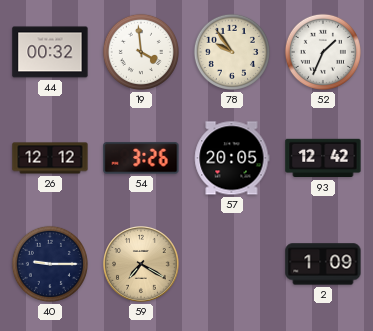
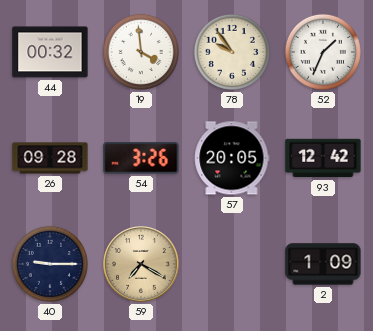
26: 12:12 -> 09:28 (50, 158)
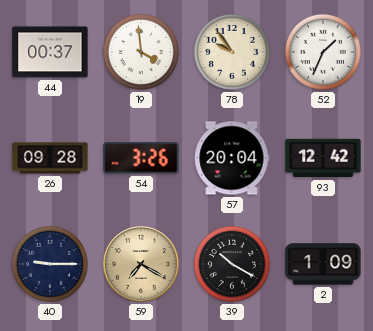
44: 00:32 -> 00:37 (50, 52)
57: 20:05 -> 20:04 (232, 158)
39: none -> 10:20 (232, 264)
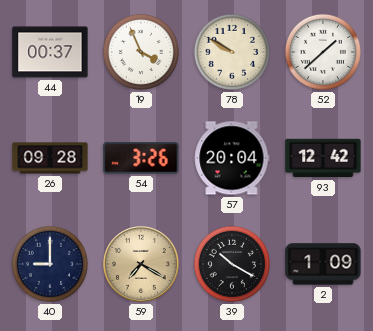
19: 3:59 -> 3:56 (141, 52)
78: 9:54 -> 9:50 (232, 52)
52: 1:34 -> 1:38 (323, 52)
40: 9:15 -> 9:00 (50, 264)
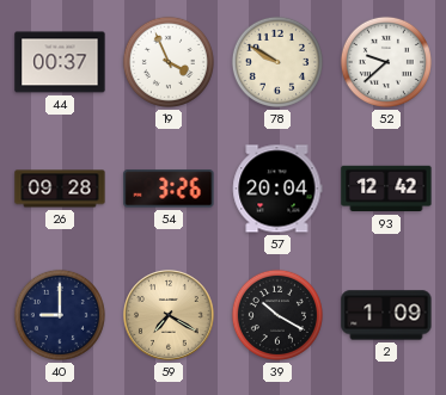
52: 1:38 -> 9:38 (386, 62)
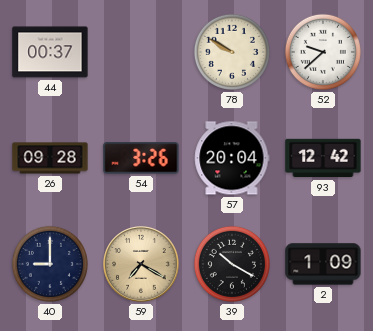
19: 3:56 -> none (169, 62)
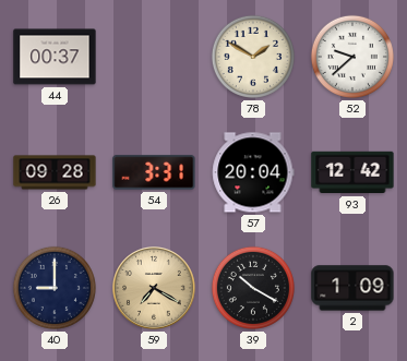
78: 9:50 -> 1:50 (253, 57)
54: 3:26 -> 3:31 (154, 172)
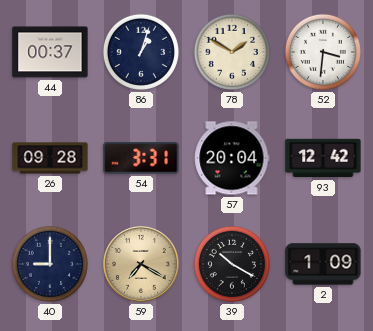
86: none -> 1:03 (141, 52)
52: 9:38 -> 3:31 (323, 52)
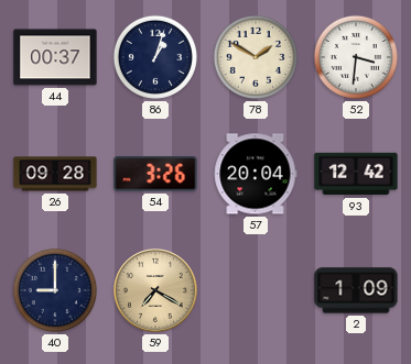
54: 3:31 -> 3:26 (155, 174)
39: 10:20 -> none (232, 264)
